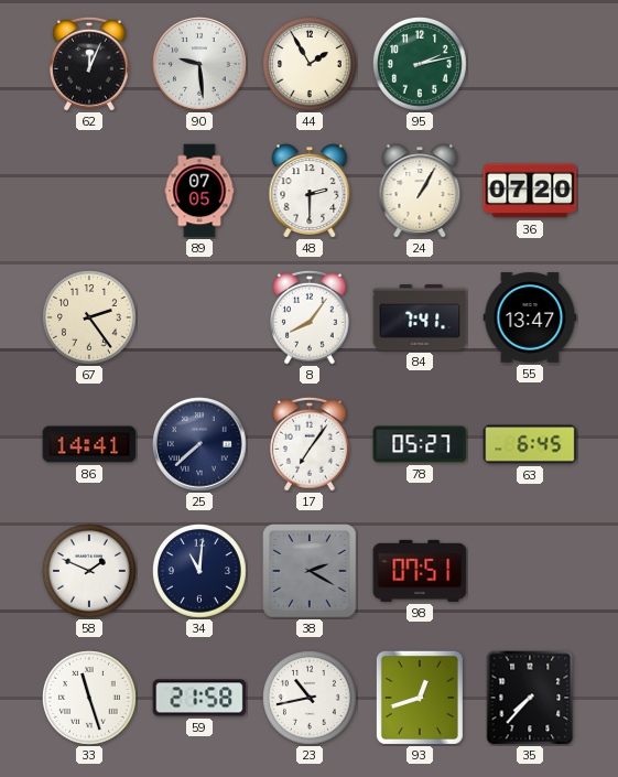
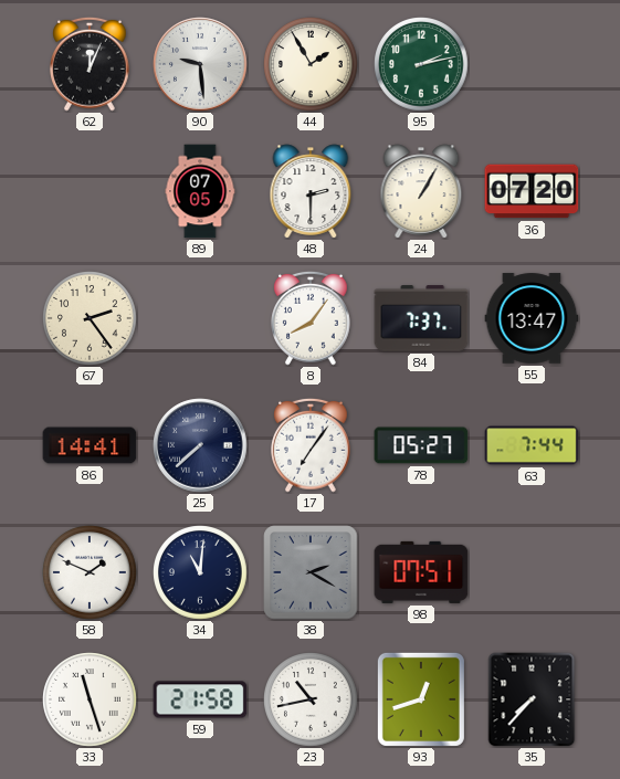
84: 7:41 -> 7:37 (421, 318)
63: 6:45 -> 7:44 (532, 445)
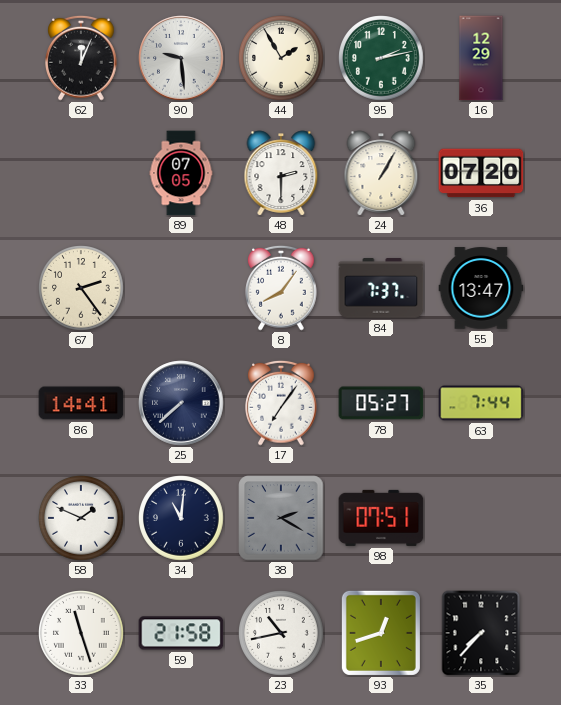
16: none -> 12:29 (481, 58)
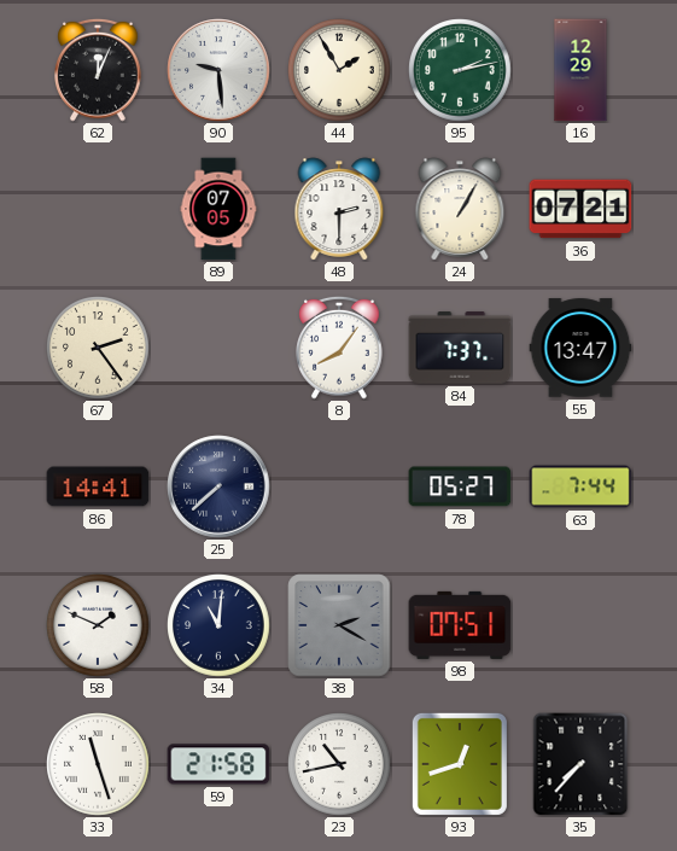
36: 07:20 -> 07:21 (580, 209)
17: 7:06 -> none (281, 403)
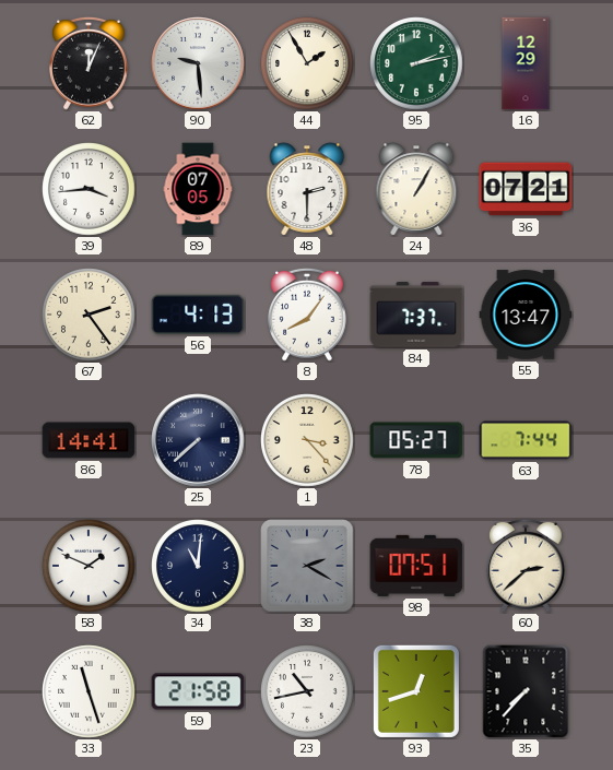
39: none -> 3:44 (89, 189)
56: none -> 4:13 (198, 315)
1: none -> 3:23 (307, 440)
60: none -> 2:38 (526, 566)
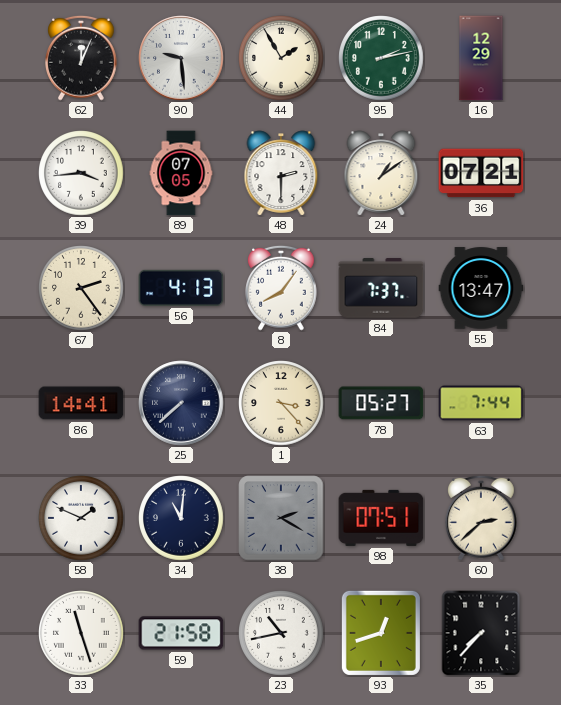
24: 1:05 -> 1:09 (381, 173)
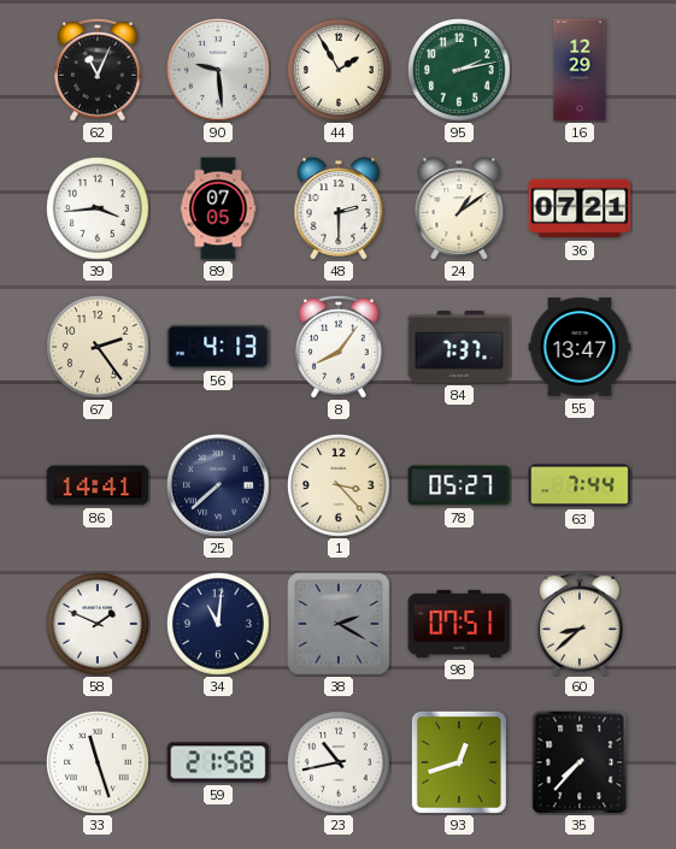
62: 12:04 -> 11:04 (98, 70)
60: 2:38 -> 8:38 (580, 624)
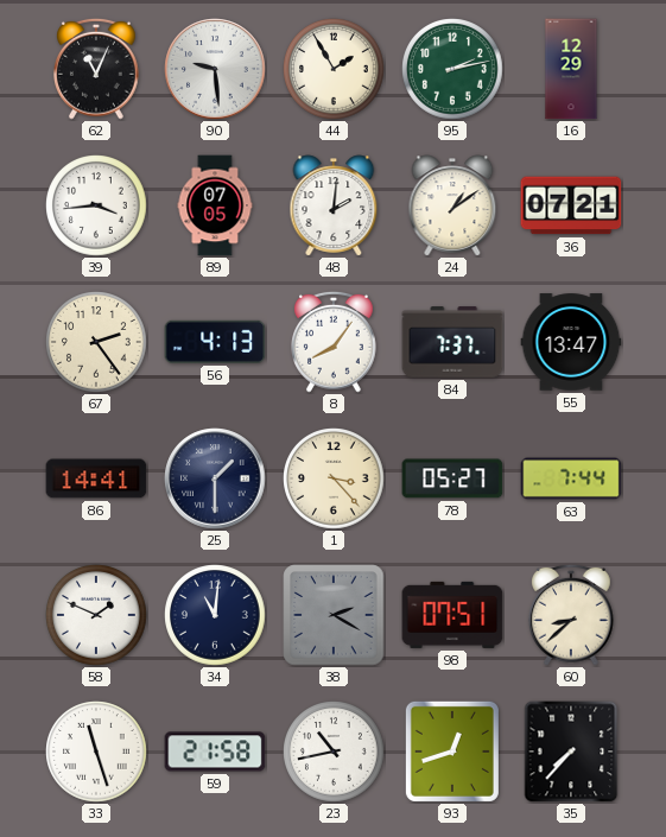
48: 2:30 -> 2:01 (334, 205)
25: 7:38 -> 1:30 (215, 478)
